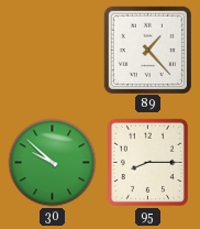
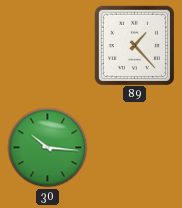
30: 9:52 -> 10:16 (48, 148)
95: 8:15 -> none (147, 162)
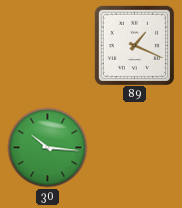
89: 1:23 -> 1:19 (134, 45)
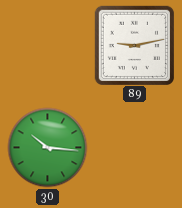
89: 1:19 -> 9:13 (134, 45)
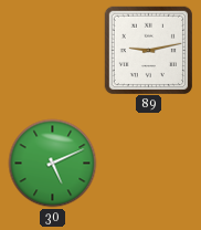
30: 10:16 -> 5:11 (53, 164)
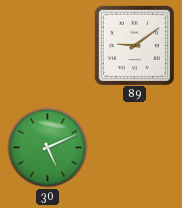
89: 9:13 -> 9:09 (134, 45)
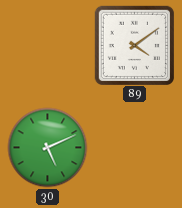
89: 9:09 -> 4:09 (134, 45)
